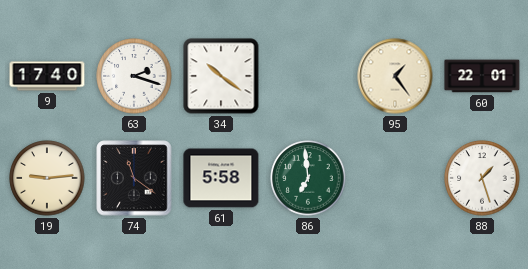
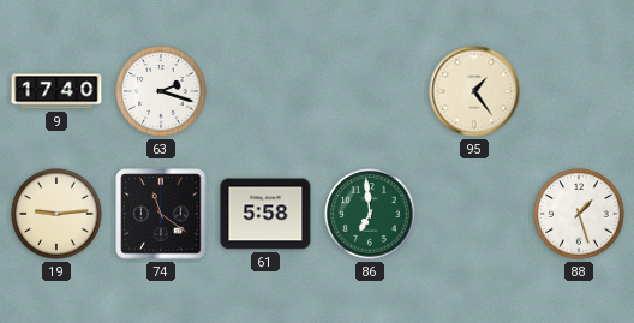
34: 10:21 -> none (221, 76)
60: 22:01 -> none (482, 76)
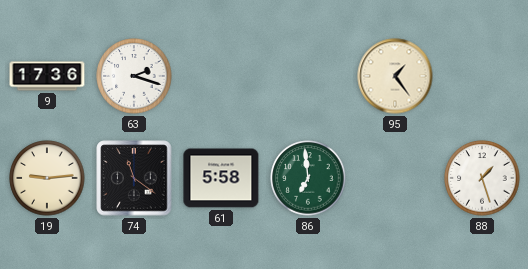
9: 17:40 -> 17:36 (47, 76)
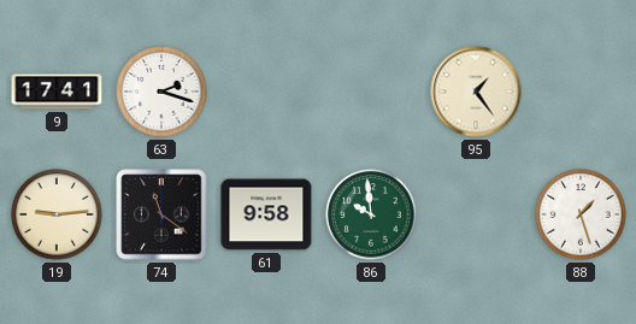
9: 17:36 -> 17:41 (57, 92)
61: 5:58 -> 9:58 (266, 214)
86: 6:59 -> 9:59 (371, 214)
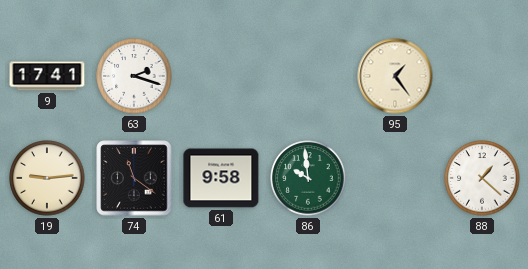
88: 1:27 -> 1:22 (482, 178)
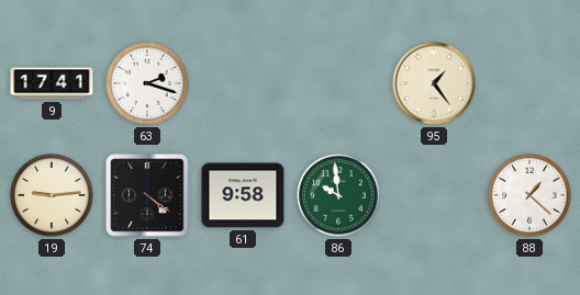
74: 11:21 -> 4:21 (147, 195)
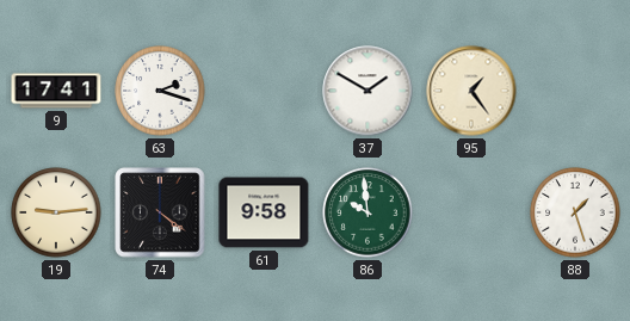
37: none -> 1:50 (367, 91)
88: 1:22 -> 1:27 (575, 212)
